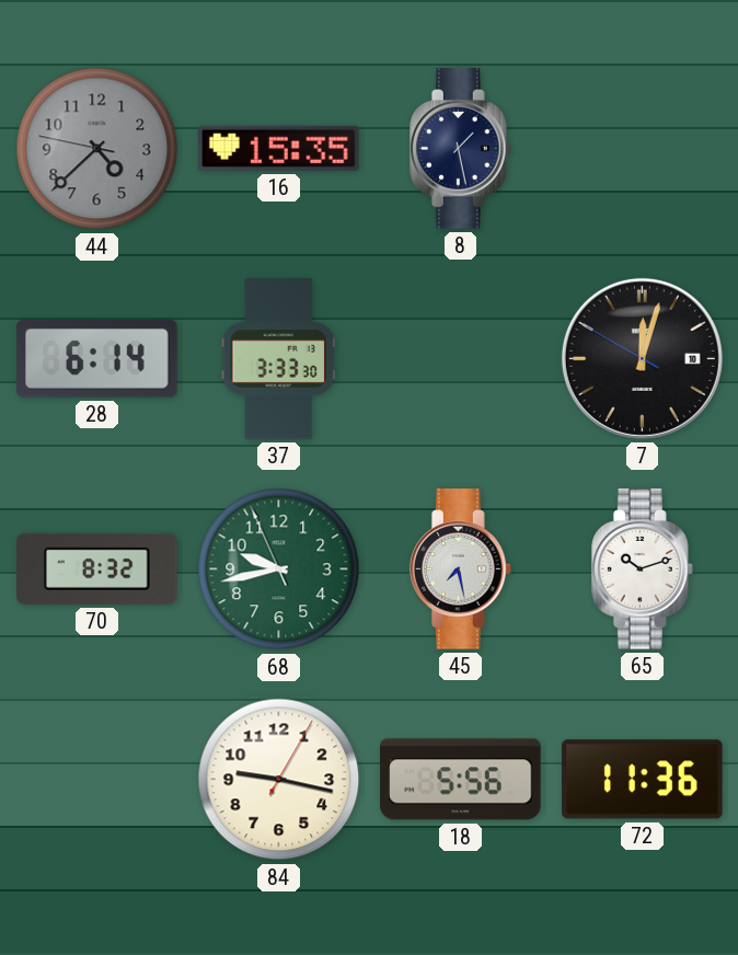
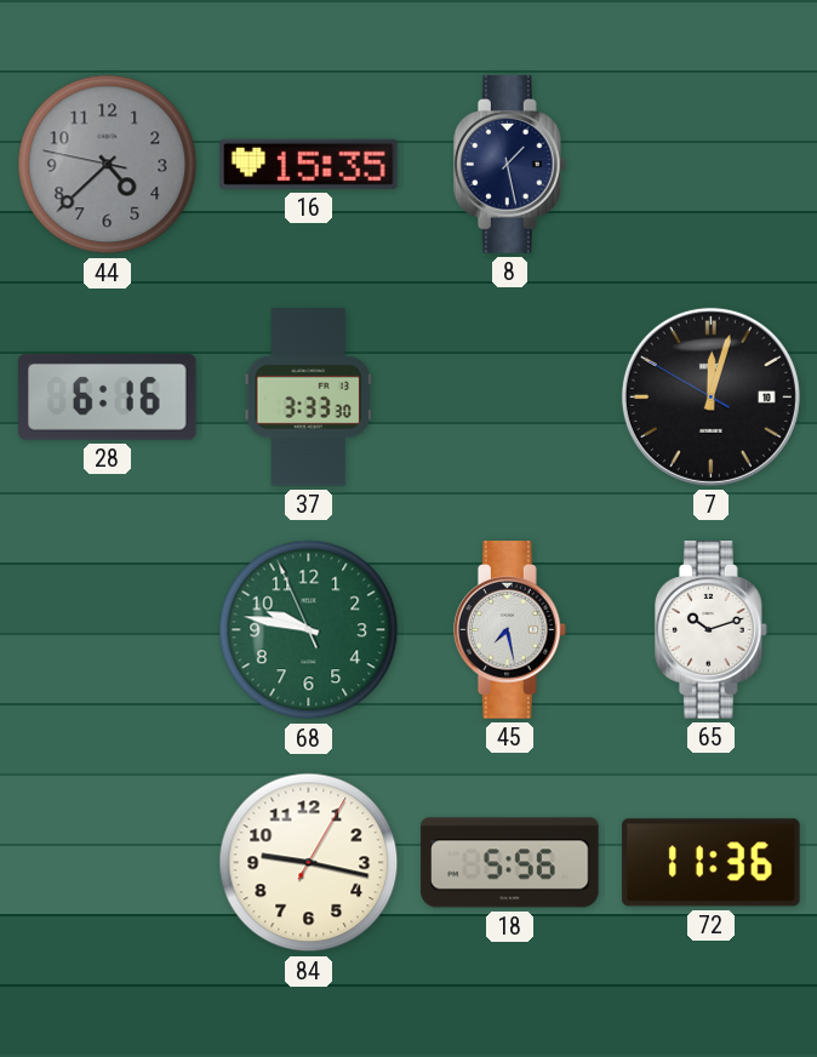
28: 6:14 -> 6:16 (108, 396)
70: 8:32 -> none (97, 568)
68: 9:42 -> 9:46 (309, 630)
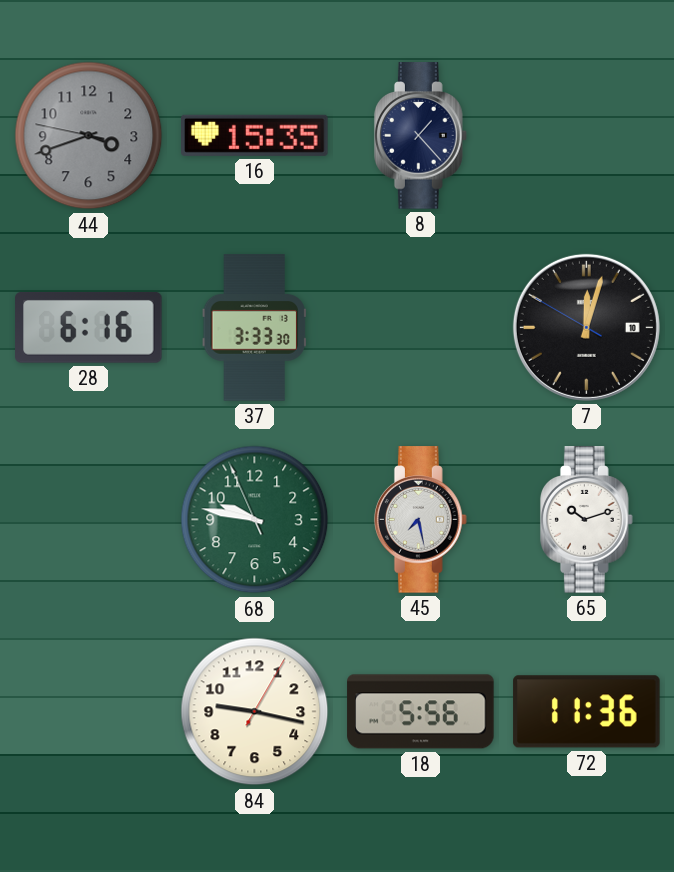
44: 4:37 -> 3:41 (89, 136)
8: 1:28 -> 1:23 (421, 136)
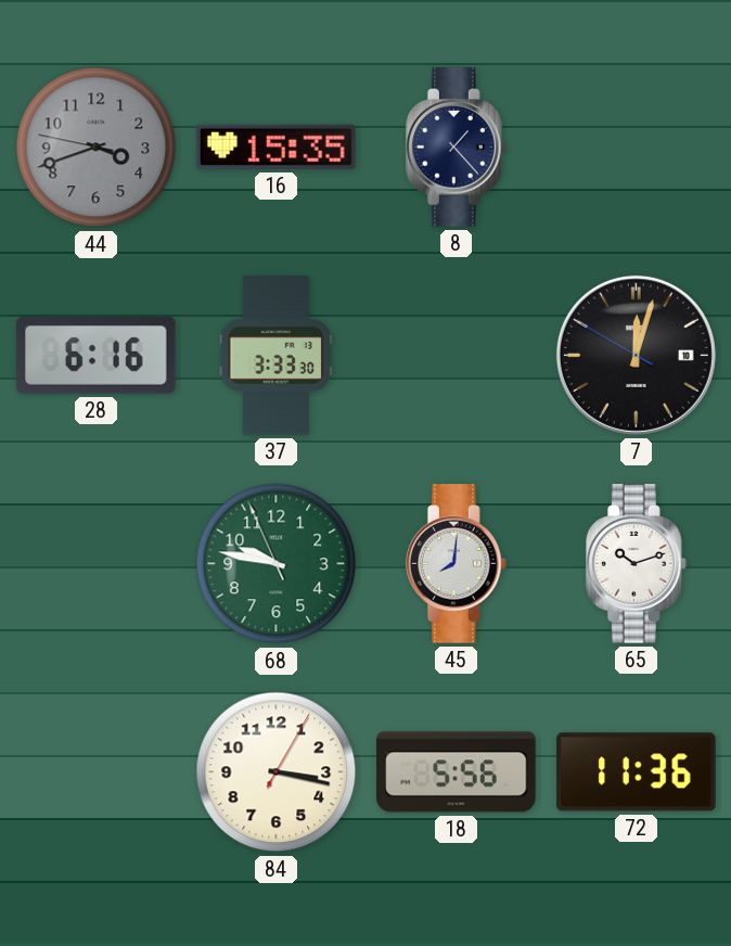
45: 7:28 -> 8:01 (457, 564)
84: 9:17 -> 3:17 (277, 772)
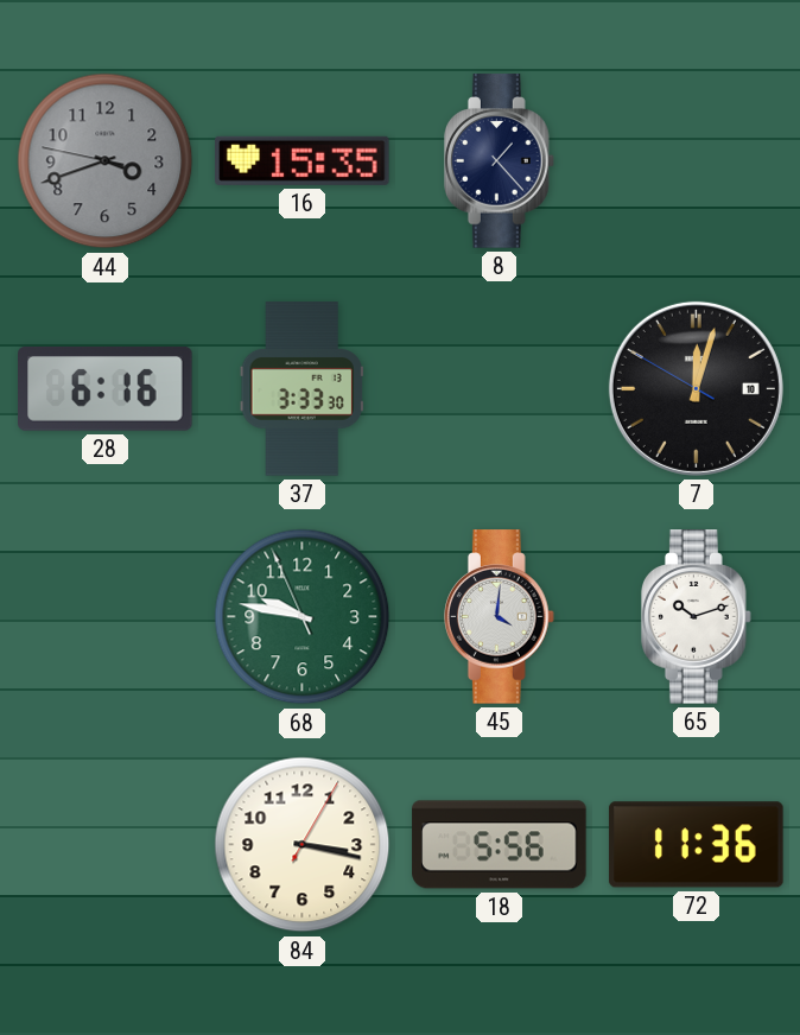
45: 8:01 -> 4:01 (500, 617)
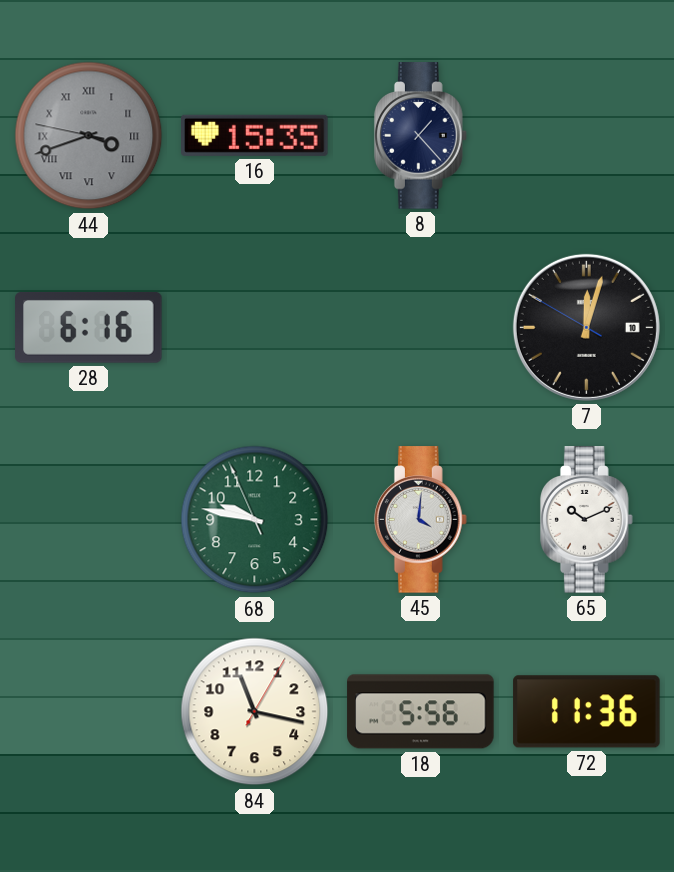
44 numerals: Arabic -> Roman (89, 136)
37: 3:33 -> none (301, 389)
65: 10:12 -> 10:11 (587, 520)
84: 3:17 -> 11:17 (255, 712)
